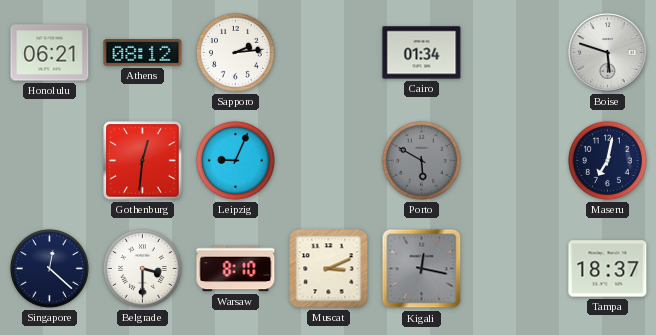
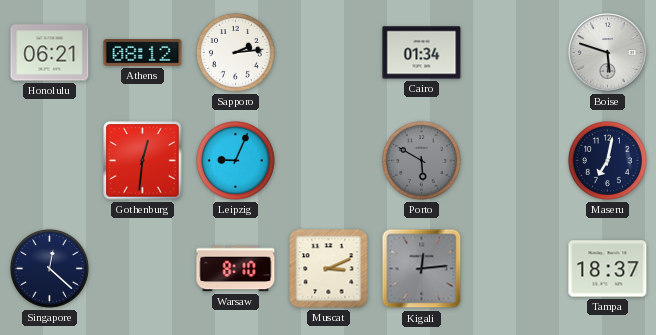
Belgrade: 3:30 -> none (142, 268)
Kigali: 12:17 -> 12:14 (422, 269)
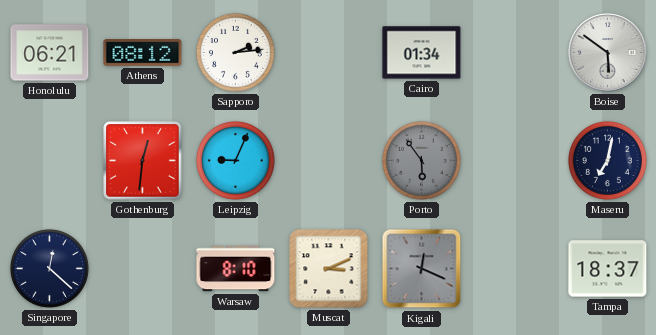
Boise: 5:48 -> 5:51 (608, 53)
Porto: 5:50 -> 5:54 (421, 160)
Kigali: 12:14 -> 12:19 (422, 269)
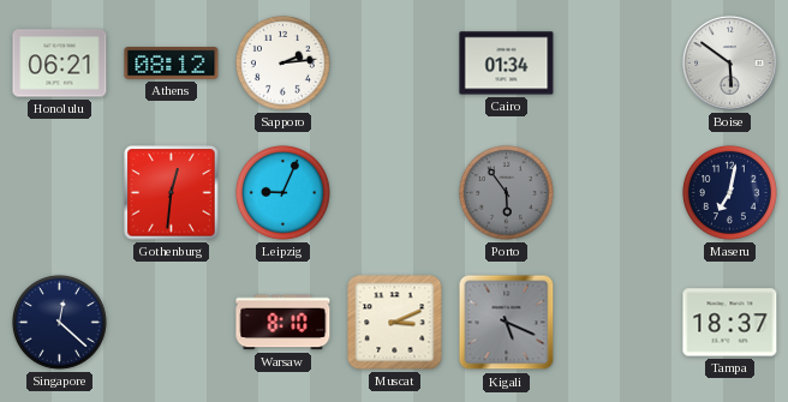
Kigali: 12:19 -> 5:19 (507, 323)
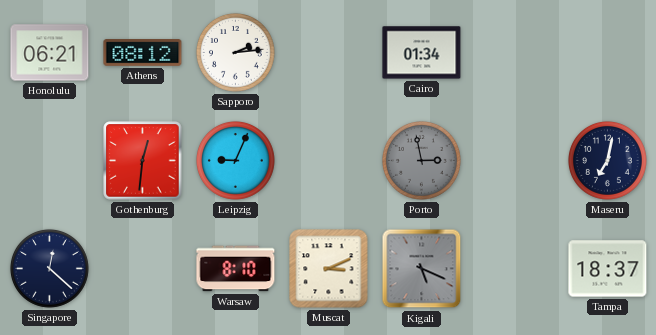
Boise: 5:51 -> none (730, 64)
Porto: 5:54 -> 2:58 (421, 160)
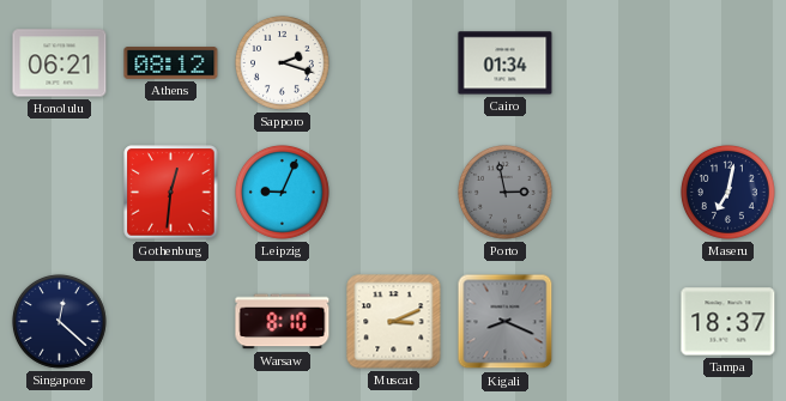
Sapporo: 2:14 -> 2:18 (282, 62)
Kigali: 5:19 -> 8:19 (506, 322)
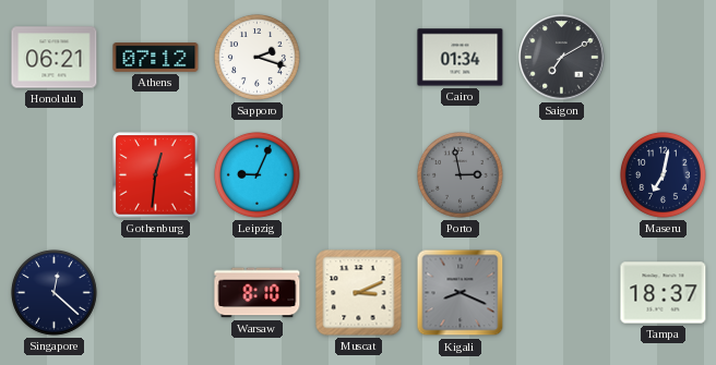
Athens: 08:12 -> 07:12 (156, 58)
Saigon: none -> 7:10 (562, 58)
